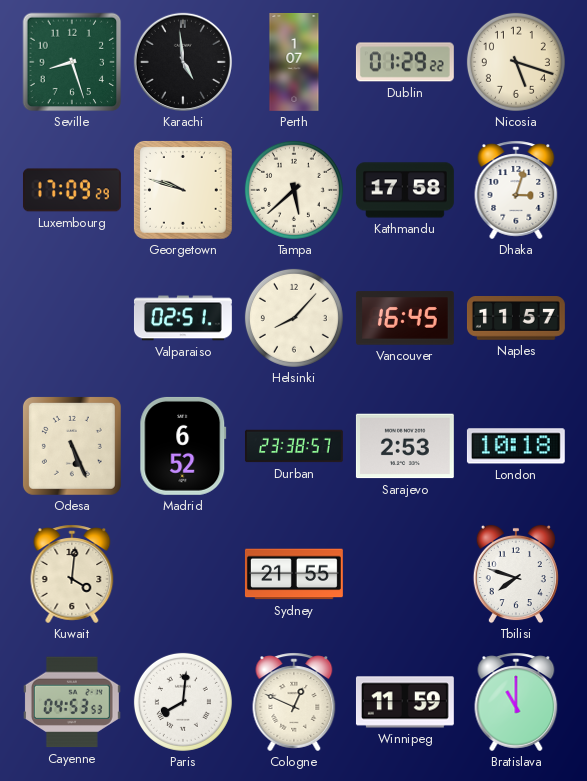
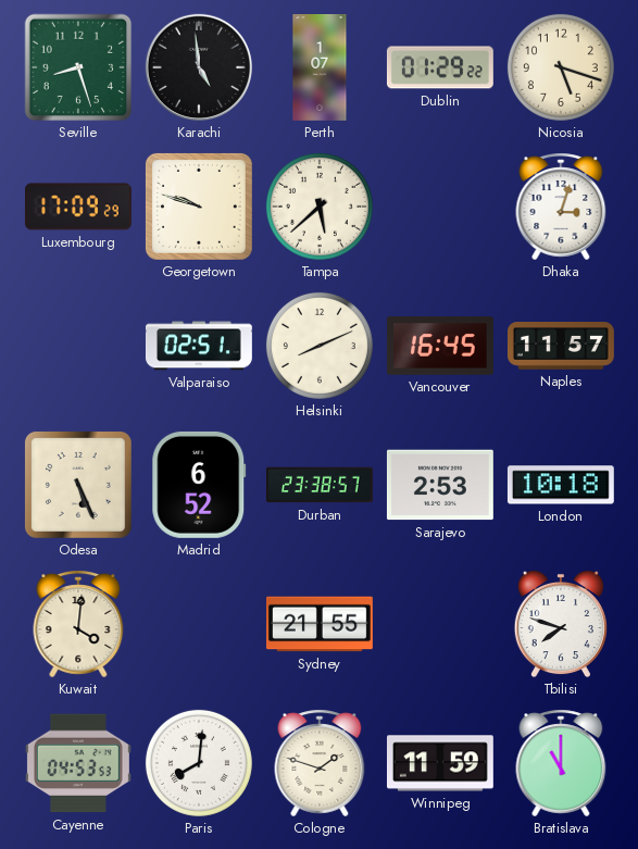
Kathmandu: 17:58 -> none (405, 190)
Helsinki: 8:07 -> 8:11 (320, 346)
Cologne: 12:49 -> 1:48 (320, 763)
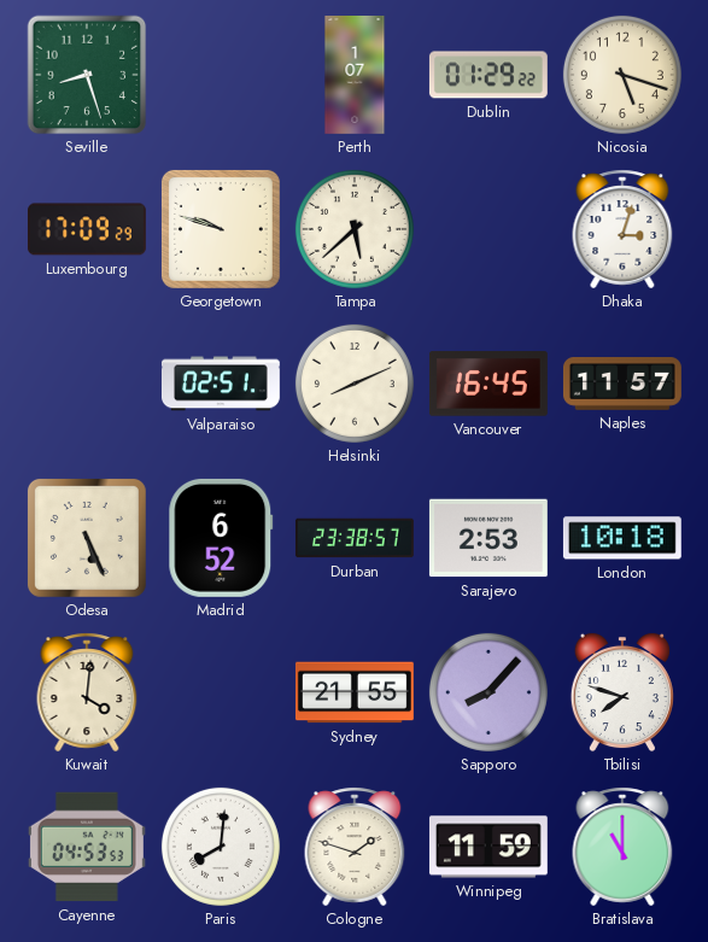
Karachi: 4:59 -> none (199, 67)
Sapporo: none -> 8:07 (488, 692)
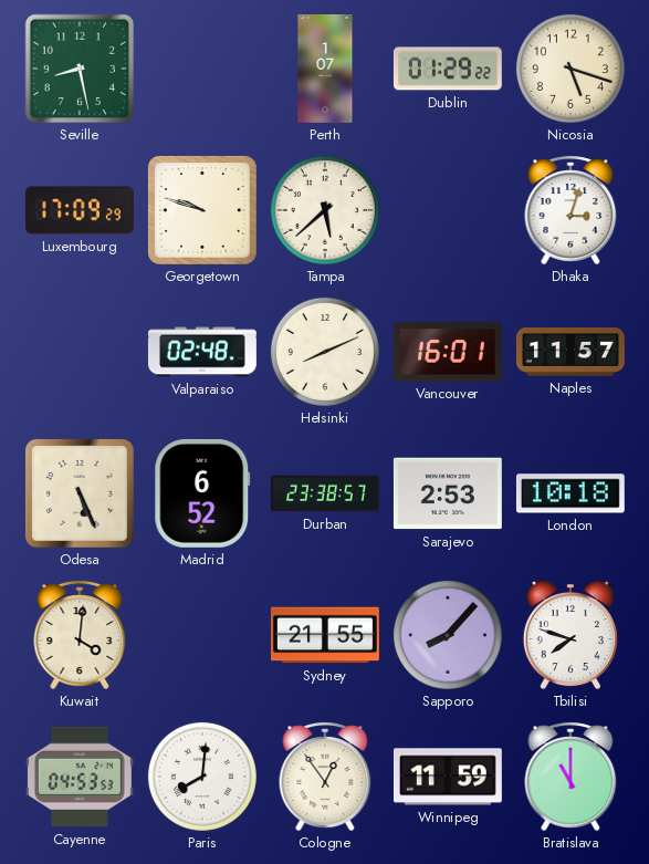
Seville: 8:27 -> 8:28 (80, 69)
Valparaiso: 02:51 -> 02:48 (202, 352)
Vancouver: 16:45 -> 16:01 (448, 352)
Cologne: 1:48 -> 12:54 (325, 777)
